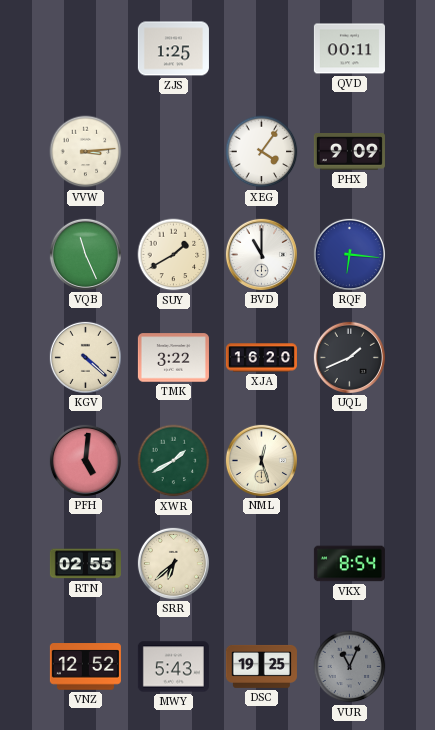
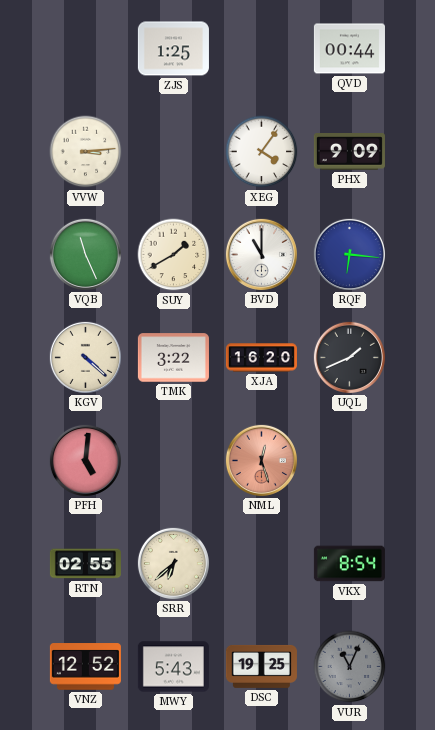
QVD: 00:11 -> 00:44 (349, 49)
XWR: 1:40 -> none (174, 461)
NML dial: cream -> salmon (261, 460)
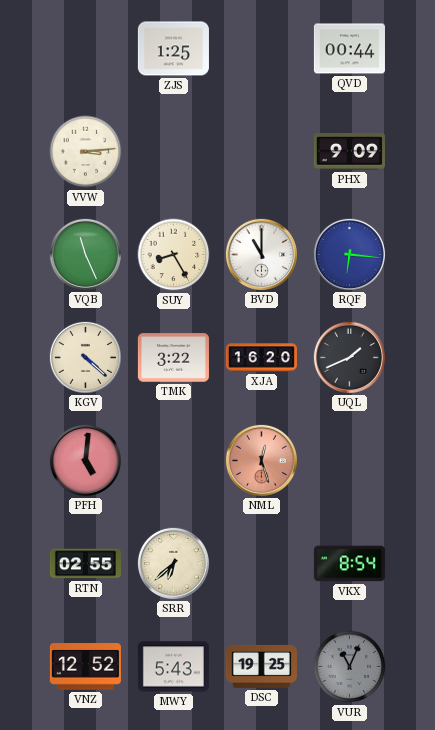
XEG: 4:06 -> none (262, 152)
SUY: 1:40 -> 8:25 (174, 255)
